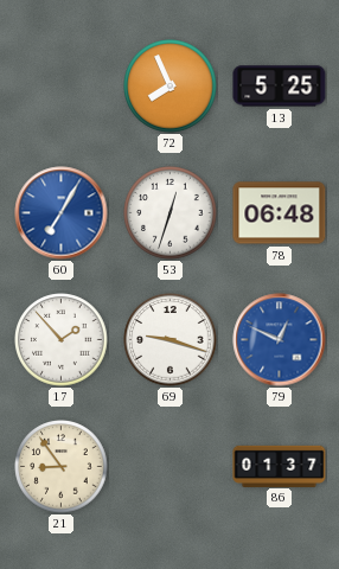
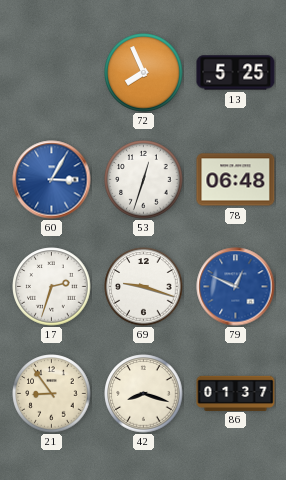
60: 7:05 -> 3:05 (52, 180)
17: 1:53 -> 2:33 (52, 287)
42: none -> 8:18 (144, 394)
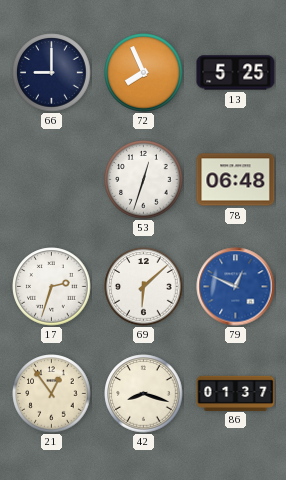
66: none -> 9:00 (52, 73)
60: 3:05 -> none (52, 180)
69: 9:18 -> 6:08 (144, 287)
21: 8:54 -> 12:54 (52, 394)
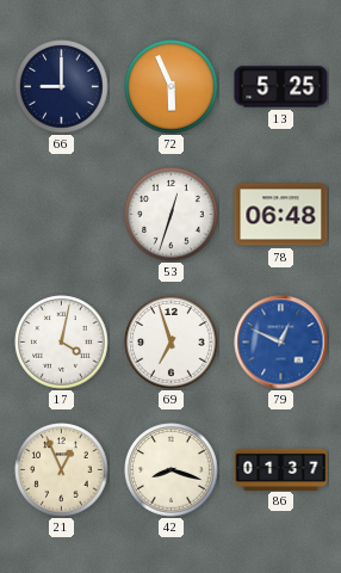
72: 7:56 -> 5:56 (172, 87)
17: 2:33 -> 4:02 (62, 343)
69: 6:08 -> 6:57 (172, 343)
21: 12:54 -> 12:56 (62, 470)
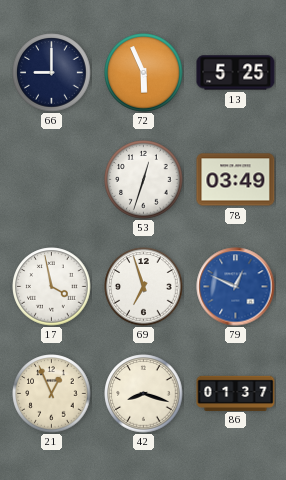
78: 06:48 -> 03:49 (236, 180)
17: 4:02 -> 3:58 (52, 287)
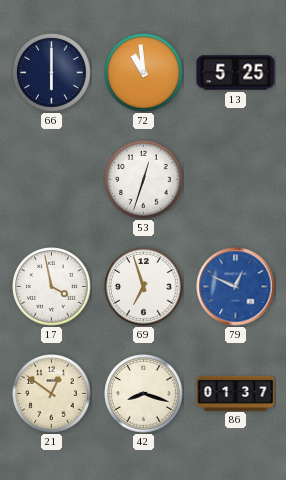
66: 9:00 -> 6:00 (52, 73)
72: 5:56 -> 10:59 (144, 73)
78: 03:49 -> none (236, 180)
21: 12:56 -> 12:51 (52, 394)
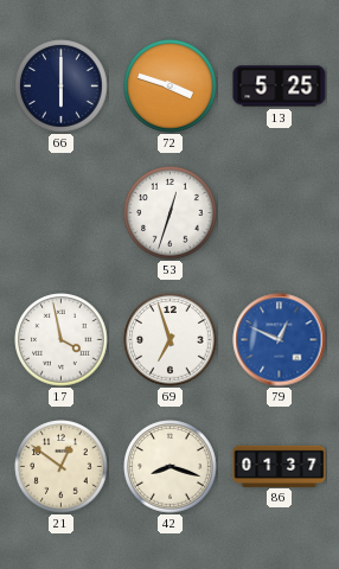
72: 10:59 -> 3:48 (171, 87)
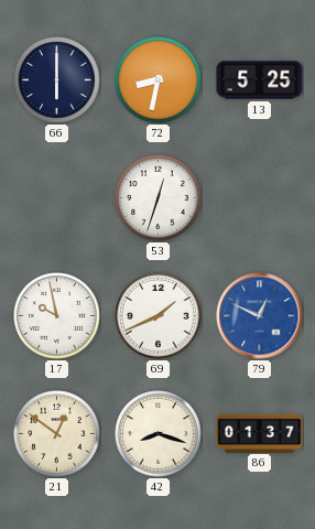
72: 3:48 -> 8:32 (159, 80)
17: 3:58 -> 9:58 (57, 316)
69: 6:57 -> 1:41 (159, 316)
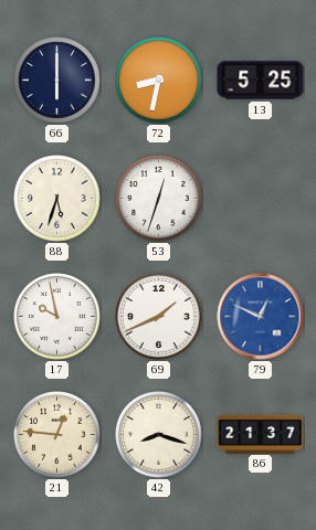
88: none -> 5:33 (57, 199)
21: 12:51 -> 12:46 (57, 435)
86: 01:37 -> 21:37 (261, 434)
